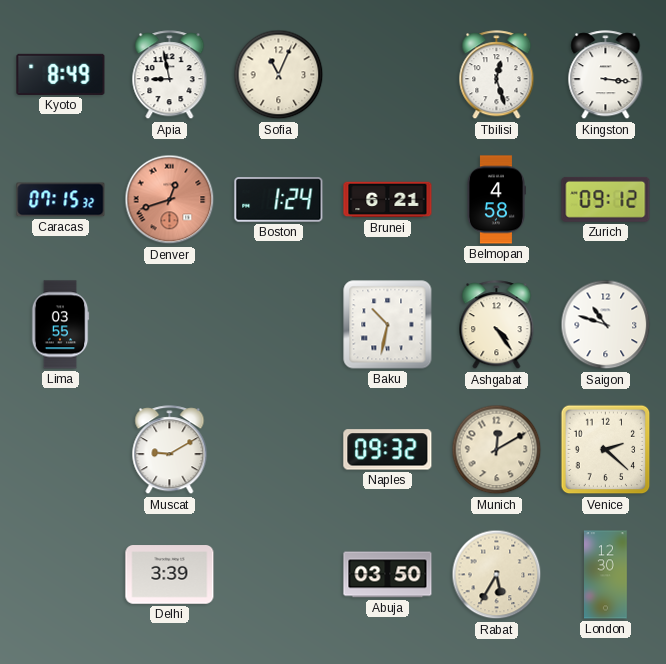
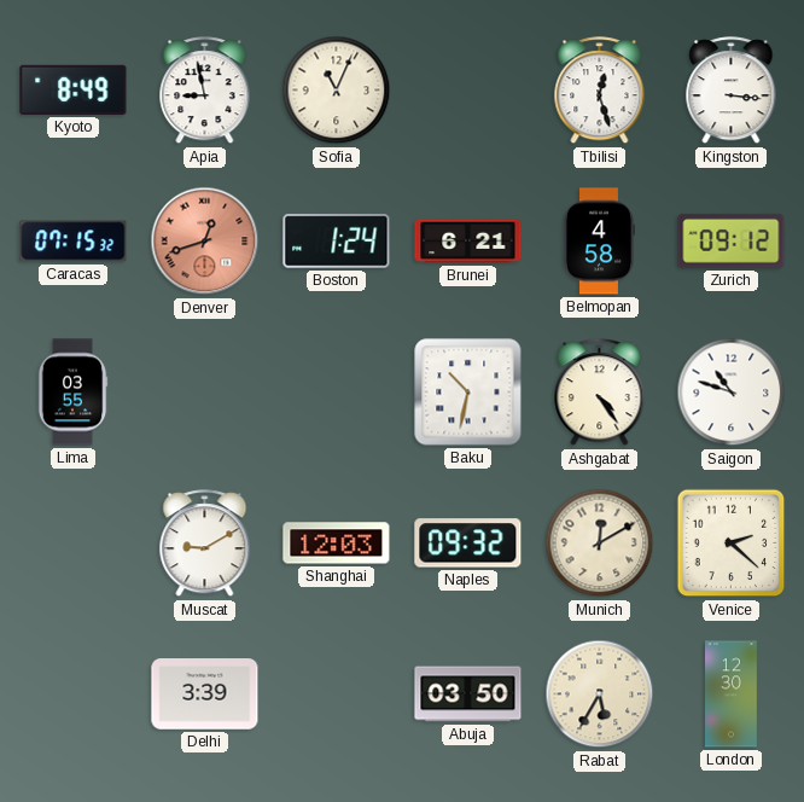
Shanghai: none -> 12:03 (337, 544)
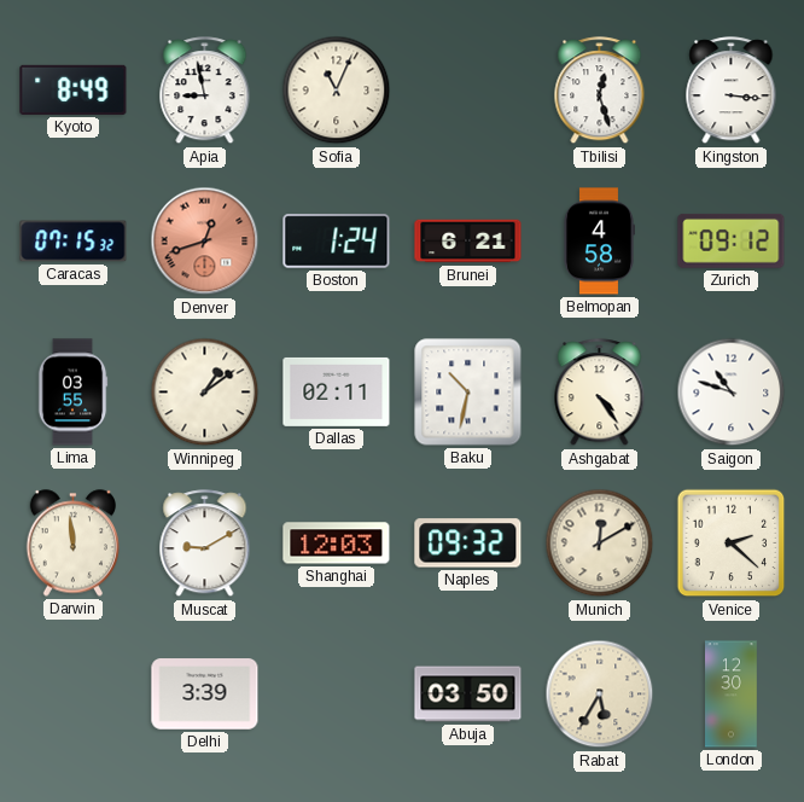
Winnipeg: none -> 1:09 (205, 393)
Dallas: none -> 02:11 (337, 391)
Darwin: none -> 11:59 (74, 544)
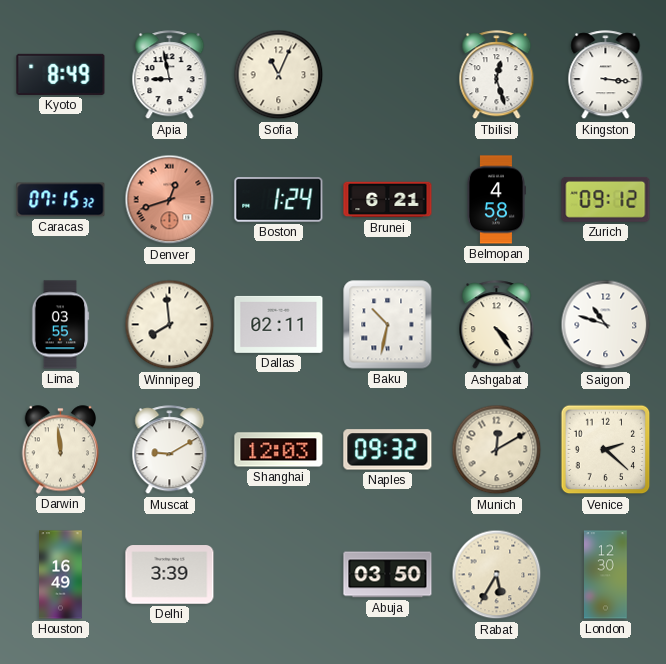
Winnipeg: 1:09 -> 7:59 (170, 325)
Houston: none -> 16:49 (61, 575)
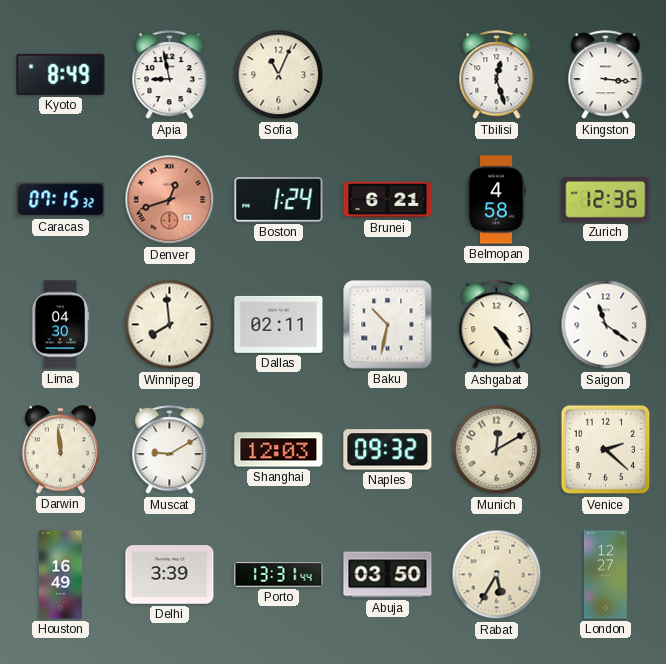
Zurich: 09:12 -> 12:36 (606, 199)
Lima: 03:55 -> 04:30 (60, 325)
Saigon: 10:48 -> 11:21 (606, 325)
Porto: none -> 13:31 (279, 575)
London: 12:30 -> 12:27 (606, 575)
